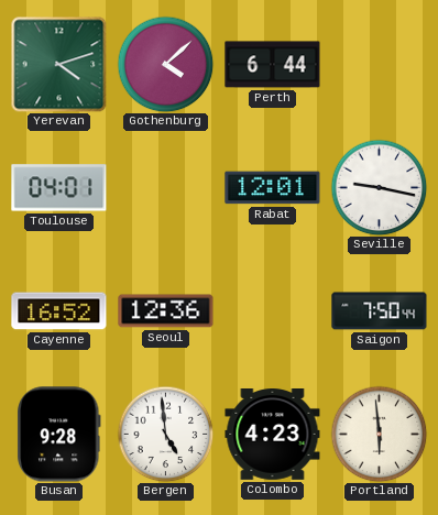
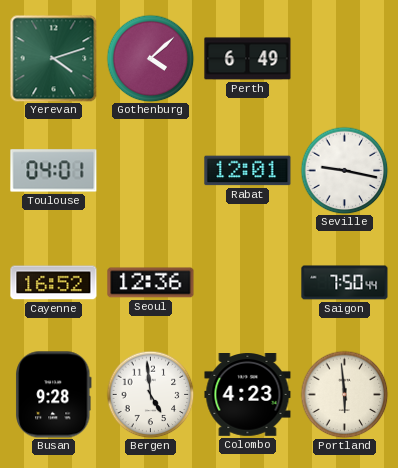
Perth: 6:44 -> 6:49 (248, 59)
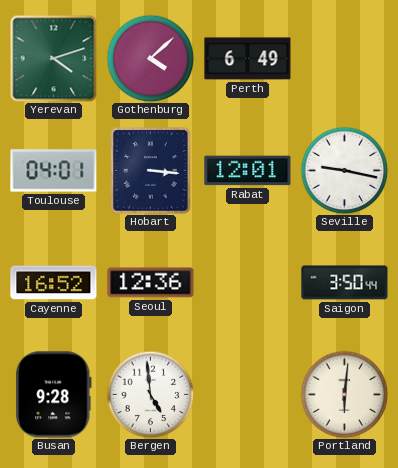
Hobart: none -> 3:16 (151, 171)
Saigon: 7:50 -> 3:50 (345, 283)
Colombo: 4:23 -> none (248, 395)
Portland: 5:59 -> 6:01 (344, 394)
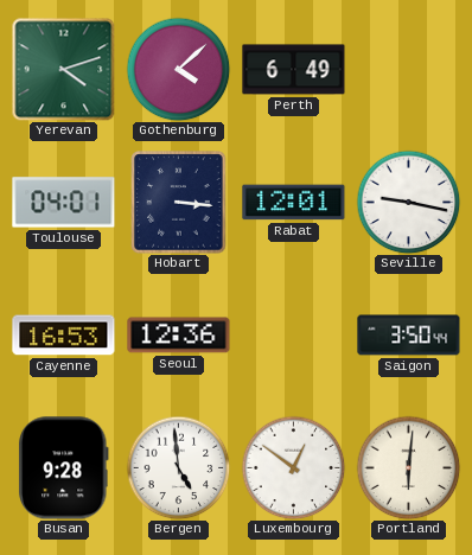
Cayenne: 16:52 -> 16:53 (64, 336)
Luxembourg: none -> 12:51 (293, 467)
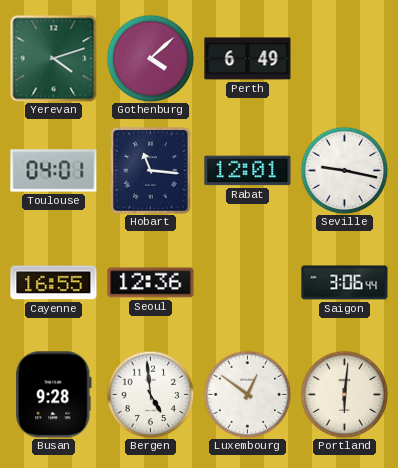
Hobart: 3:16 -> 11:16 (151, 171)
Cayenne: 16:53 -> 16:55 (54, 283)
Saigon: 3:50 -> 3:06 (345, 283)
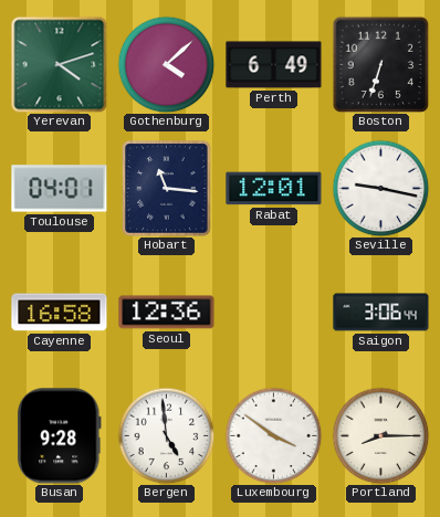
Boston: none -> 6:33 (380, 64)
Cayenne: 16:55 -> 16:58 (60, 313)
Luxembourg: 12:51 -> 3:51 (273, 435)
Portland: 6:01 -> 8:15 (380, 435)
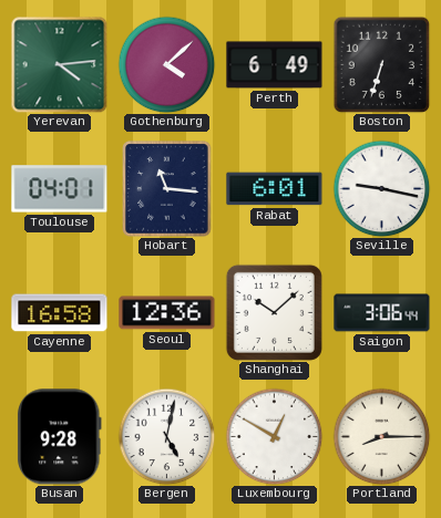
Yerevan: 4:12 -> 4:14 (59, 64)
Rabat: 12:01 -> 6:01 (275, 189)
Shanghai: none -> 10:08 (274, 312)
Bergen: 4:59 -> 5:02 (166, 436)
Luxembourg: 3:51 -> 12:50 (274, 436)
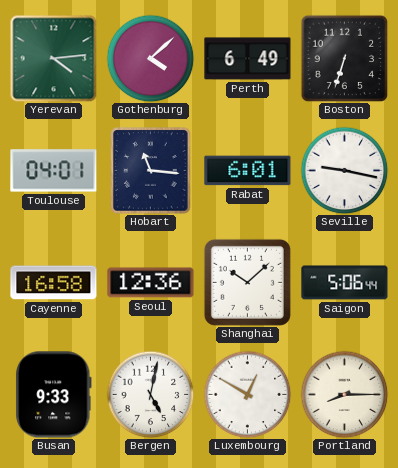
Saigon: 3:06 -> 5:06 (345, 283)
Busan: 9:28 -> 9:33 (54, 395)
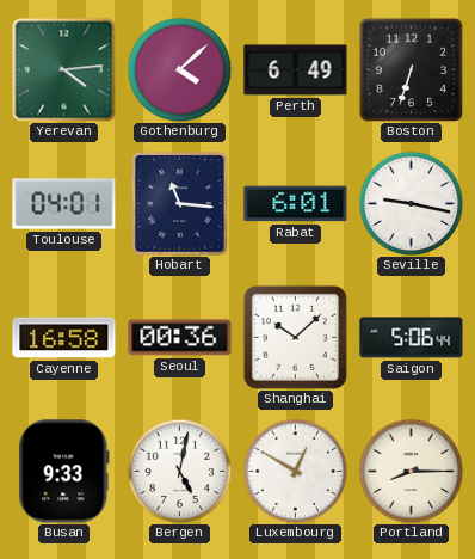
Seoul: 12:36 -> 00:36 (180, 338)
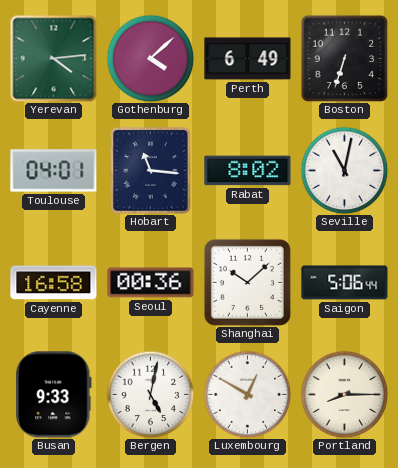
Rabat: 6:01 -> 8:02 (248, 171)
Seville: 9:17 -> 11:02 (344, 170)
